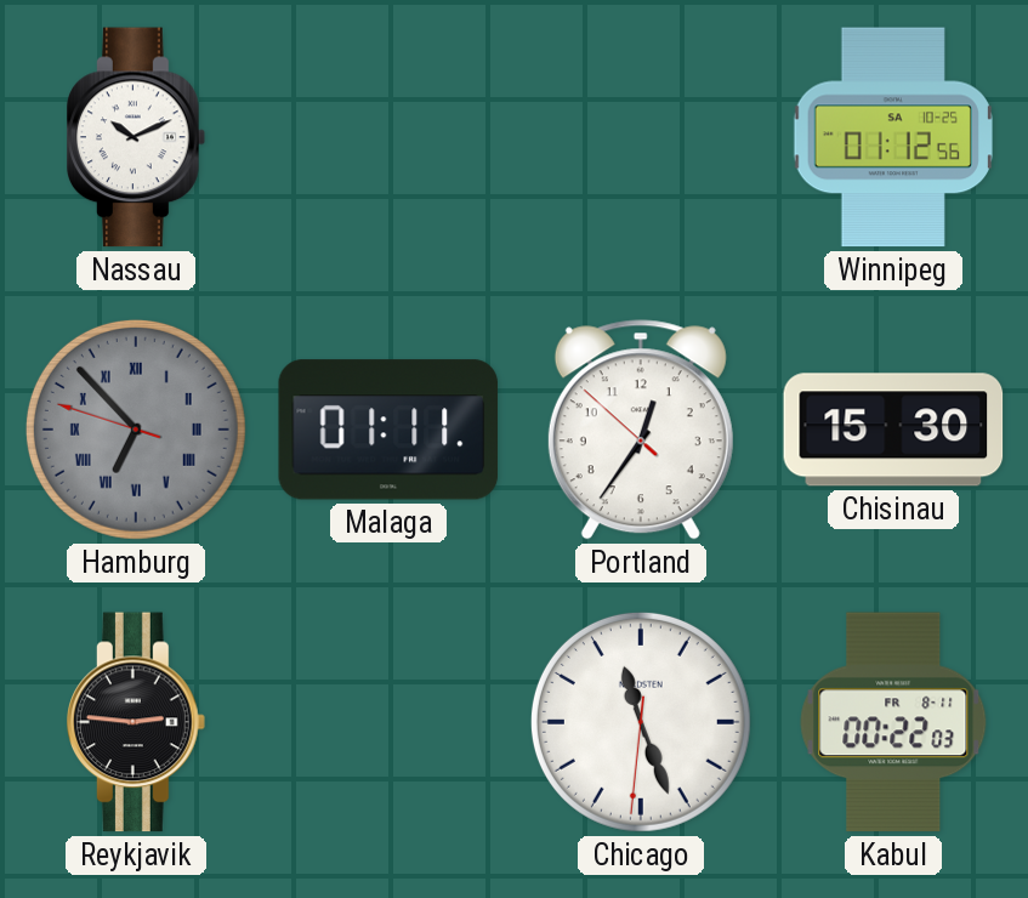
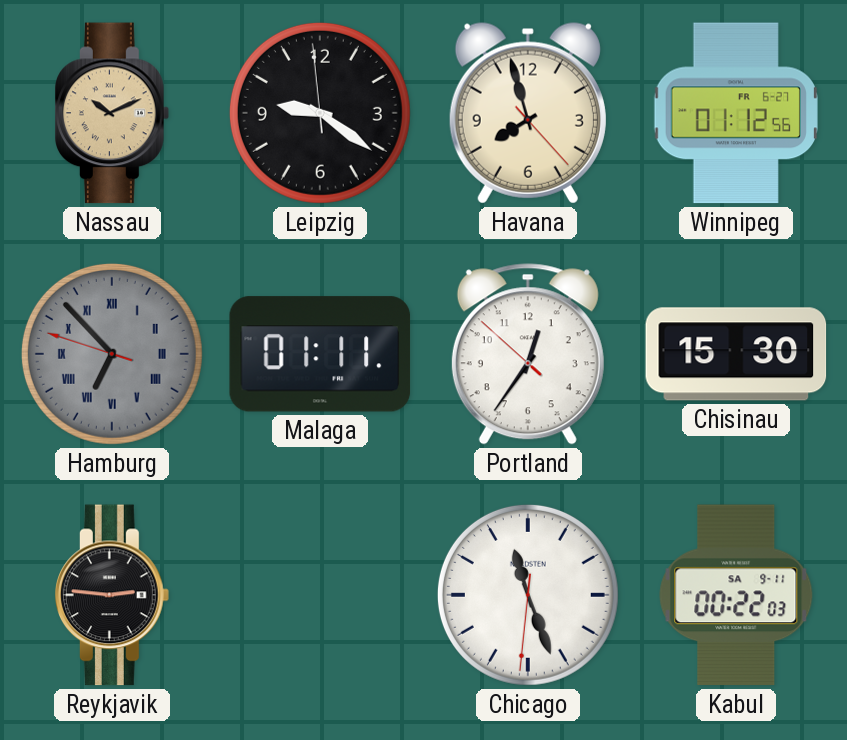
Nassau dial: white -> champagne (113, 113)
Leipzig: none -> 9:20 (320, 113)
Havana: none -> 7:57 (528, 113)
Winnipeg date: SA 10-25 -> FR 6-27 (736, 113)
Kabul date: FR 8-11 -> SA 9-11 (736, 595)
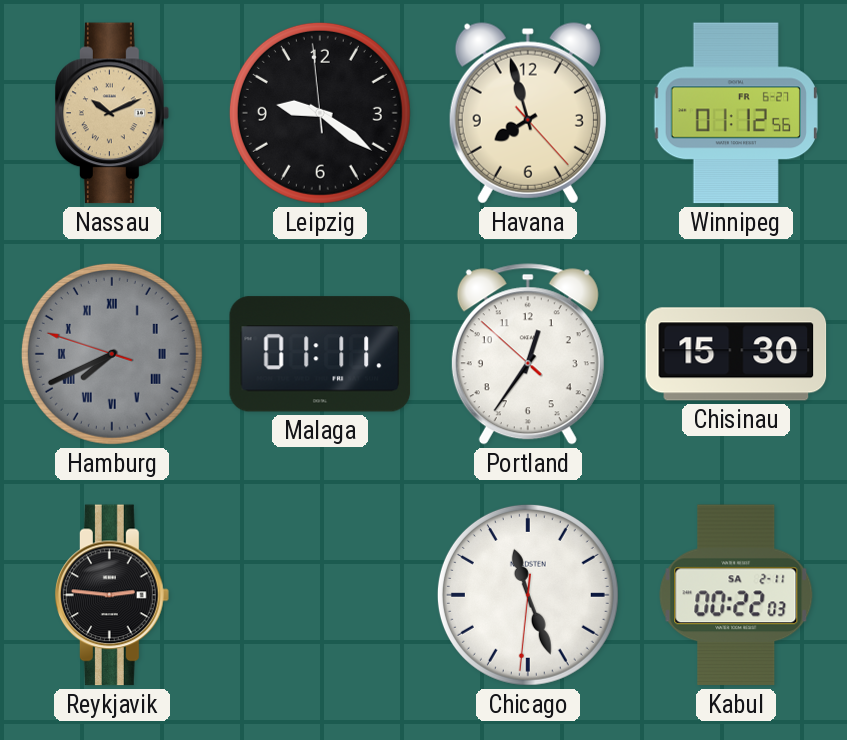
Hamburg: 6:52 -> 7:40 (112, 354)
Kabul date: SA 9-11 -> SA 2-11 (736, 595)
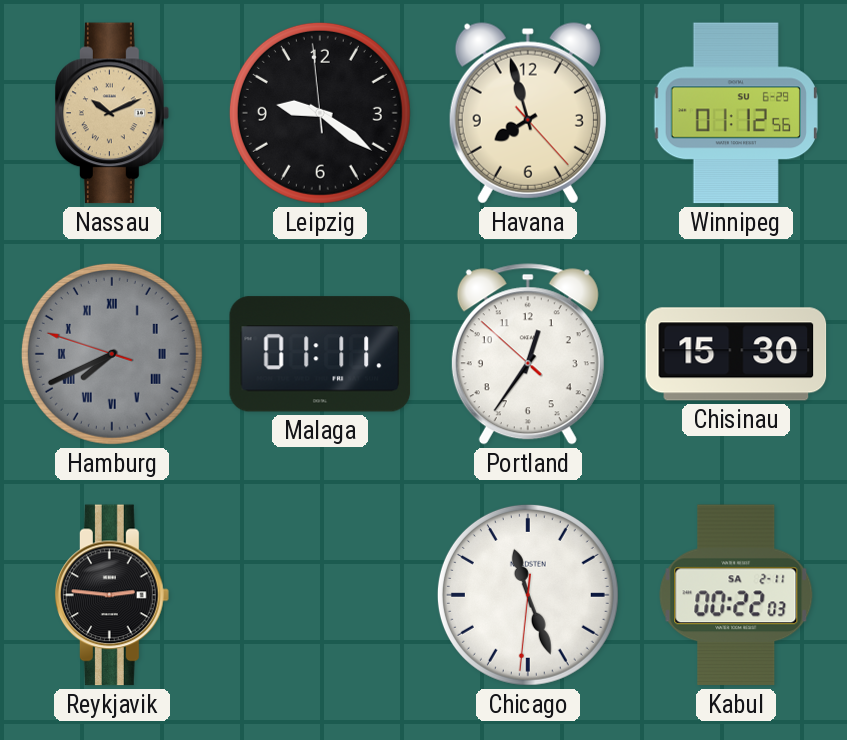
Winnipeg date: FR 6-27 -> SU 6-29 (736, 113)
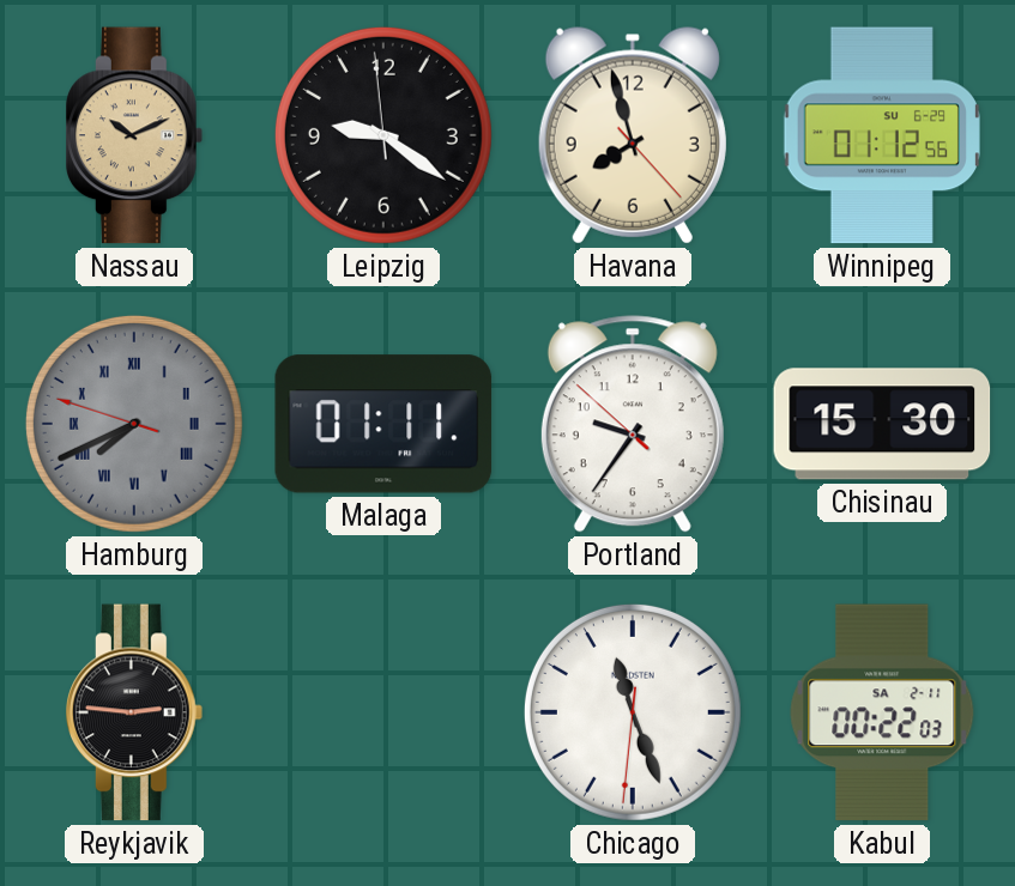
Portland: 12:35 -> 9:35 (633, 424)
